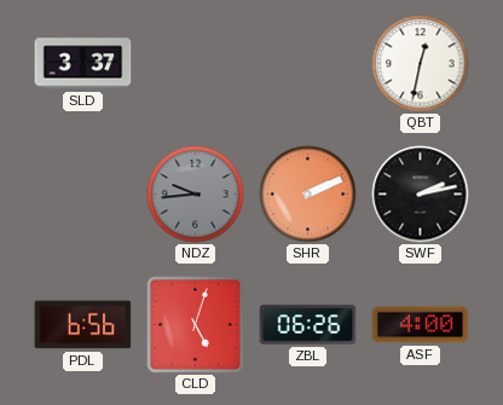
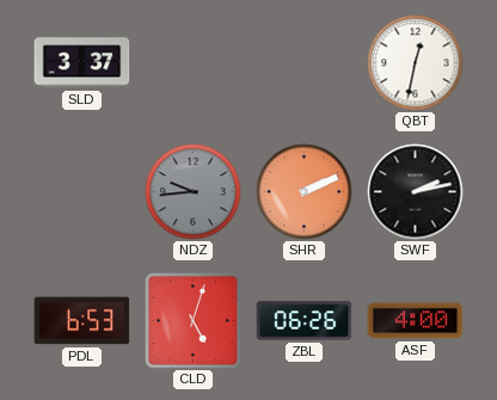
PDL: 6:56 -> 6:53 (82, 321)
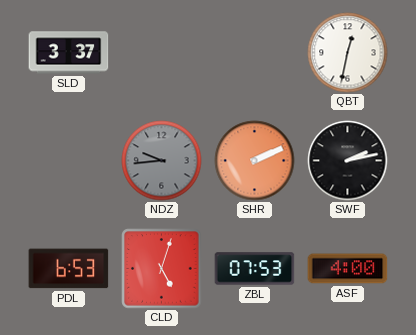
ZBL: 06:26 -> 07:53 (255, 269)
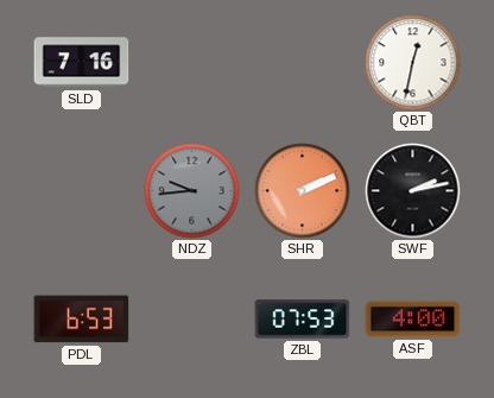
SLD: 3:37 -> 7:16 (82, 63)
CLD: 5:03 -> none (162, 269)
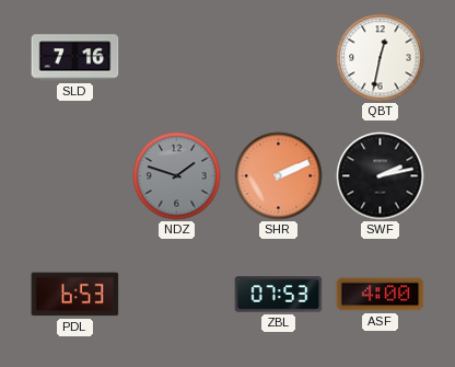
NDZ: 9:44 -> 1:48 (177, 176)
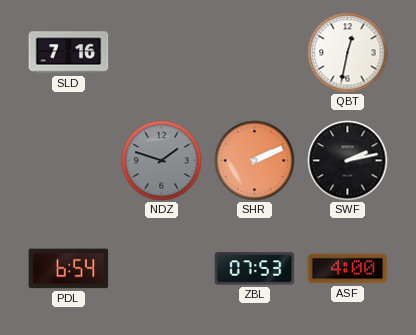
PDL: 6:53 -> 6:54 (69, 269)
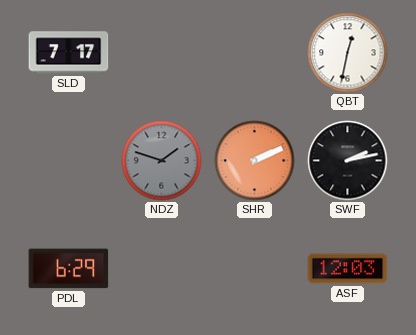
SLD: 7:16 -> 7:17 (69, 53)
PDL: 6:54 -> 6:29 (69, 269)
ZBL: 07:53 -> none (255, 269)
ASF: 4:00 -> 12:03 (348, 269)
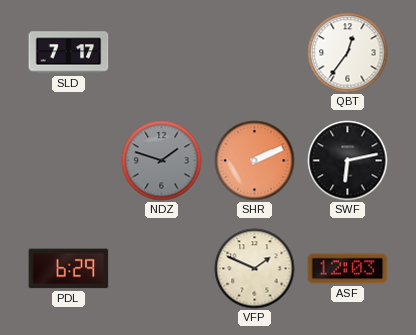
QBT: 12:32 -> 12:36 (348, 53)
SWF: 2:13 -> 6:13 (348, 161)
VFP: none -> 1:49 (255, 269)
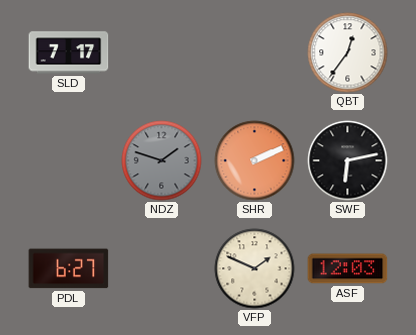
PDL: 6:29 -> 6:27 (69, 269)
